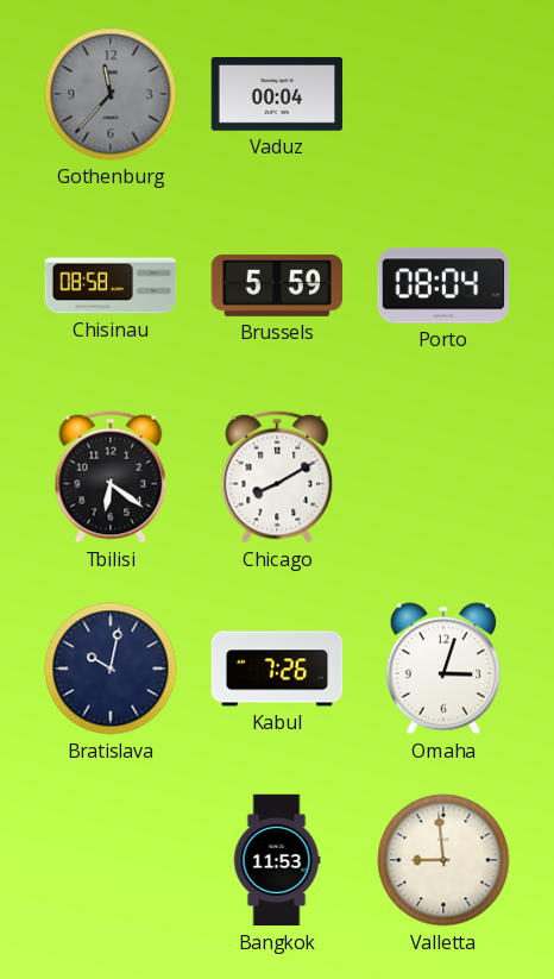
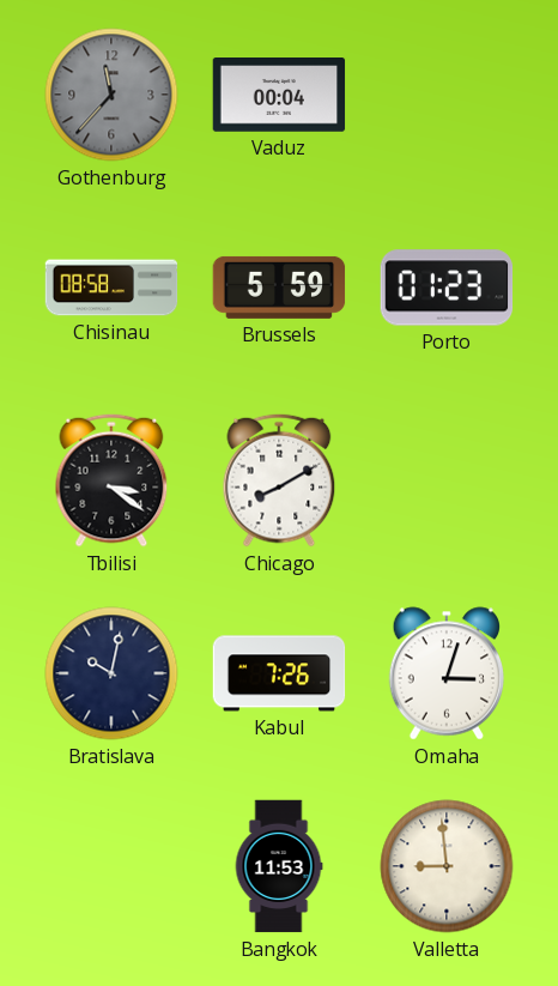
Porto: 08:04 -> 01:23 (447, 288)
Tbilisi: 6:21 -> 3:21 (111, 480)
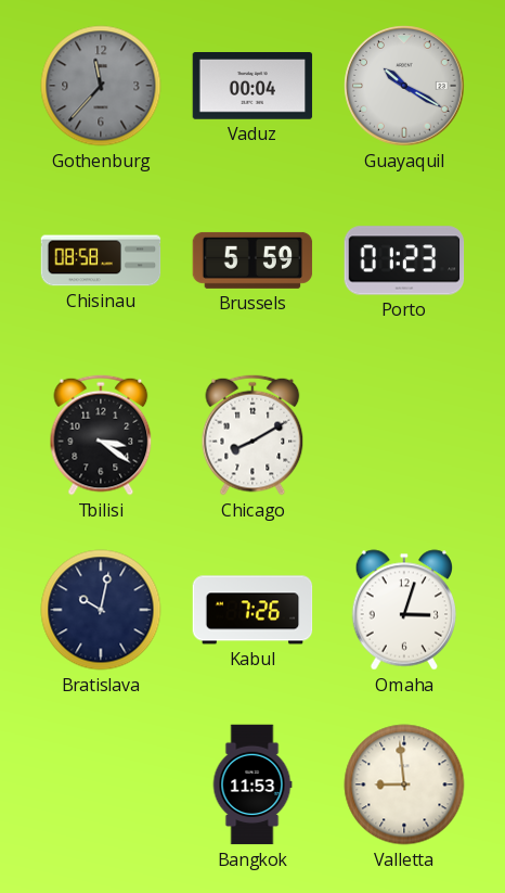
Guayaquil: none -> 10:20 (404, 86)
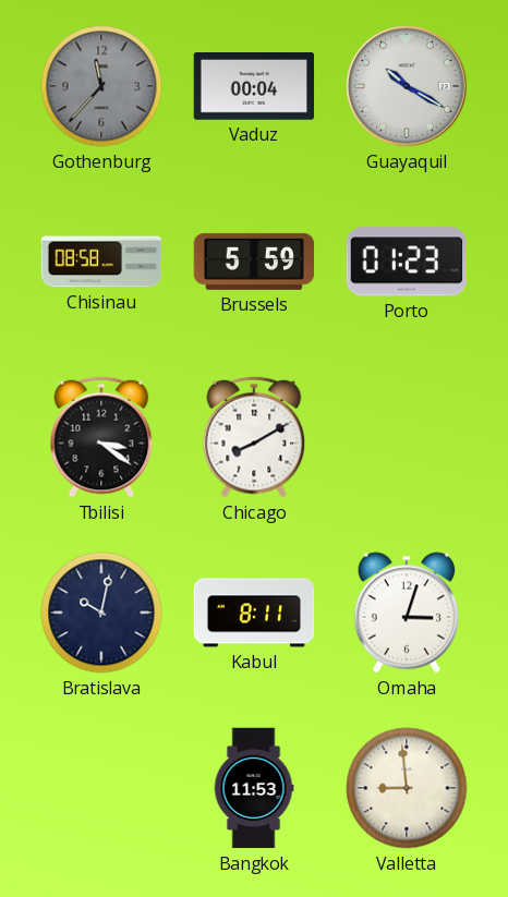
Kabul: 7:26 -> 8:11 (254, 613)
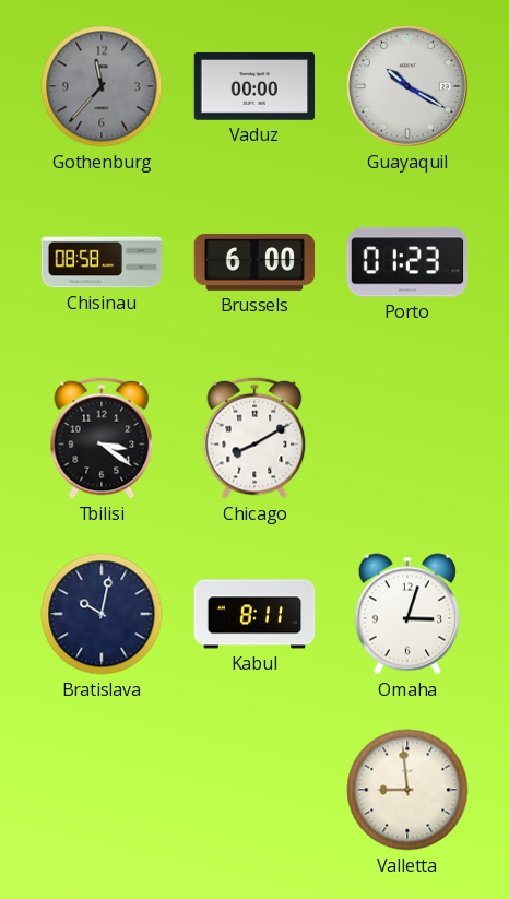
Vaduz: 00:04 -> 00:00 (254, 86)
Brussels: 5:59 -> 6:00 (254, 262)
Bangkok: 11:53 -> none (254, 788)
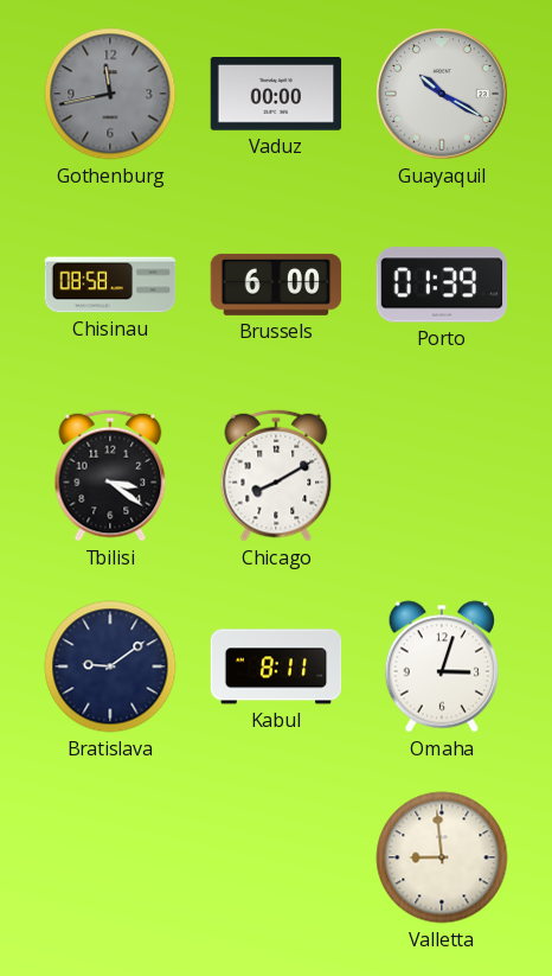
Gothenburg: 11:37 -> 11:43 (110, 94)
Porto: 01:23 -> 01:39 (442, 285)
Bratislava: 10:02 -> 9:09 (110, 666)
